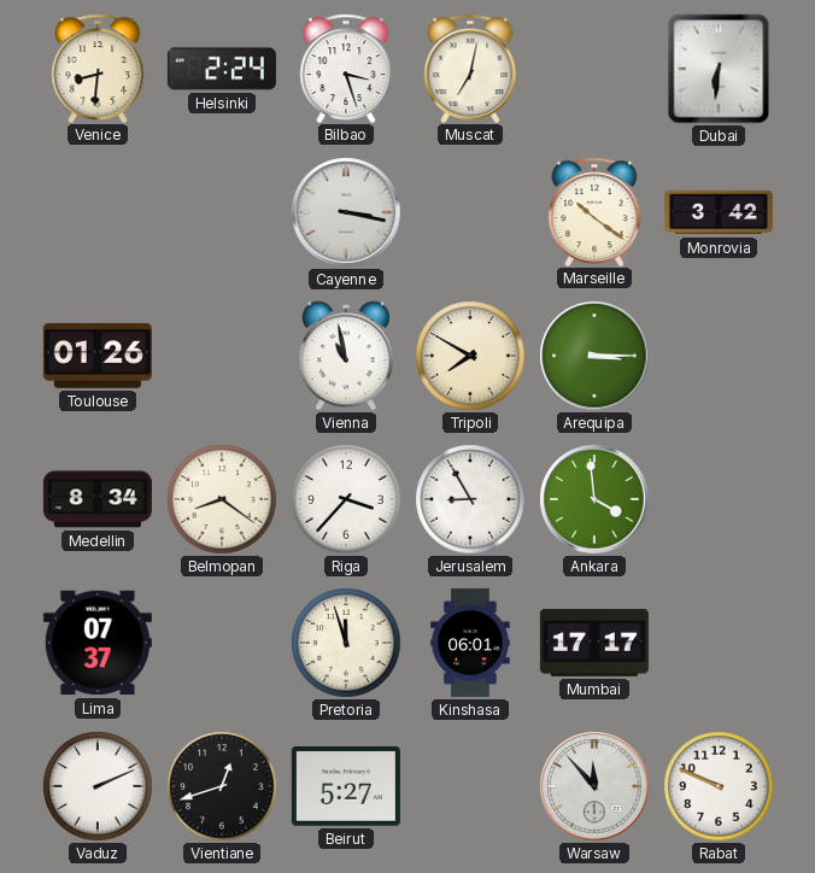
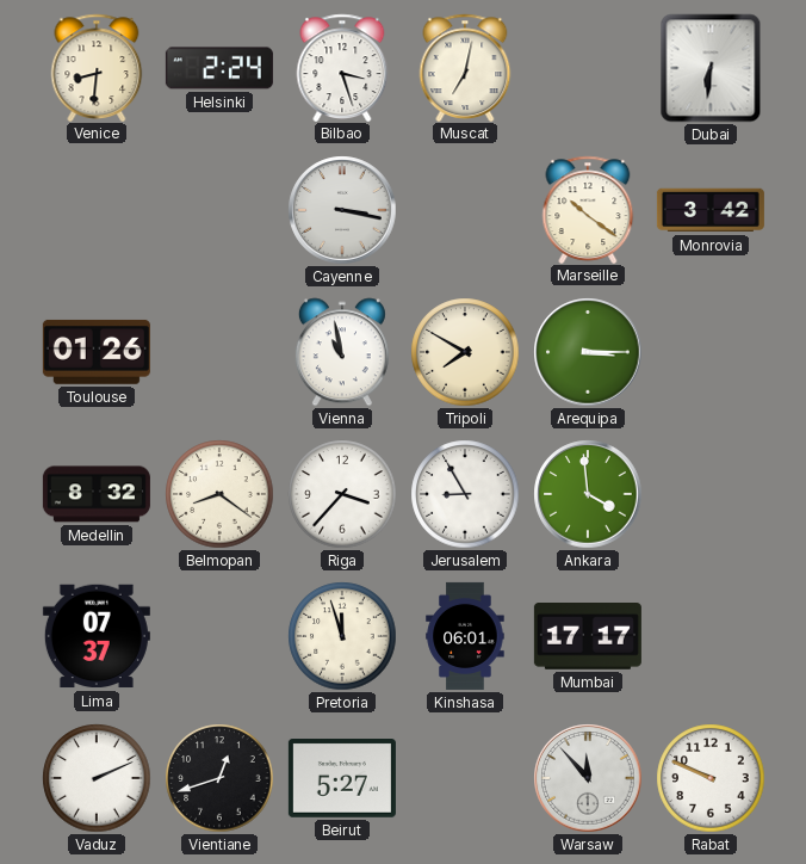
Medellin: 8:34 -> 8:32 (97, 494)
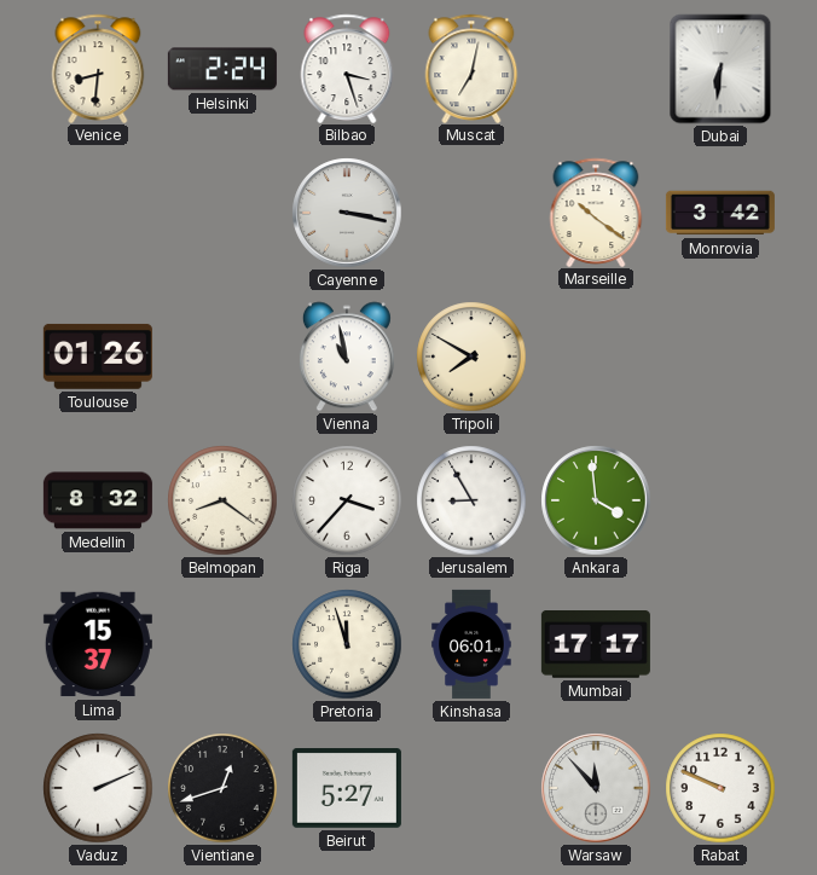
Arequipa: 3:15 -> none (588, 352)
Lima: 07:37 -> 15:37 (98, 644)
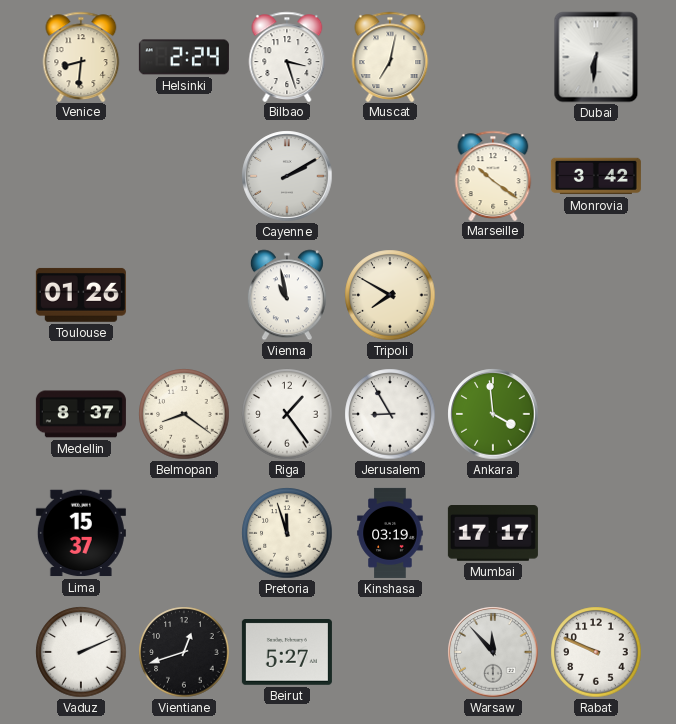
Cayenne: 3:17 -> 2:10 (287, 176)
Medellin: 8:32 -> 8:37 (81, 414)
Riga: 3:37 -> 1:24 (287, 414)
Kinshasa: 06:01 -> 03:19 (390, 533)
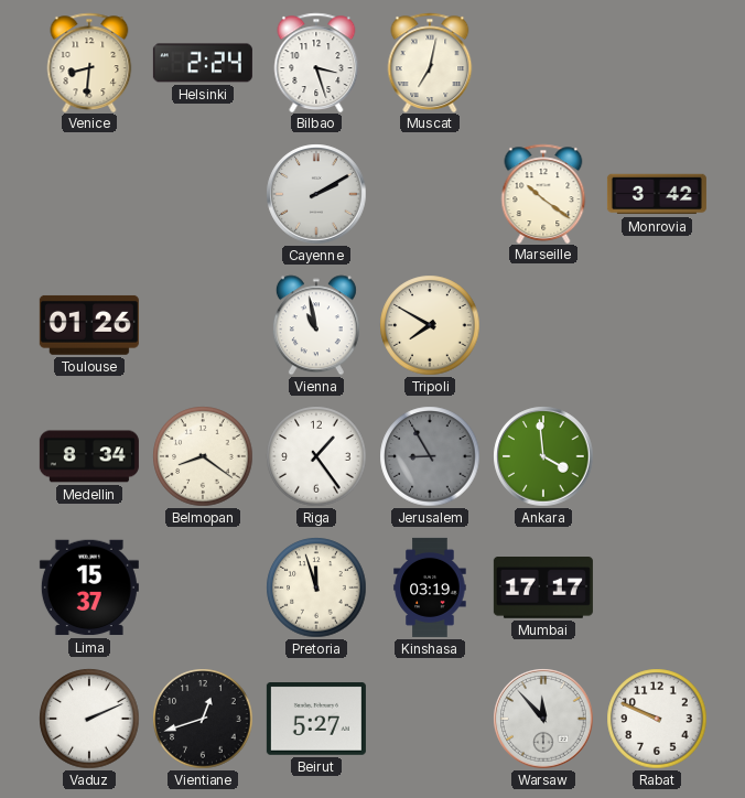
Dubai: 6:31 -> none (596, 57)
Medellin: 8:37 -> 8:34 (89, 456)
Jerusalem dial: white -> grey (430, 456)
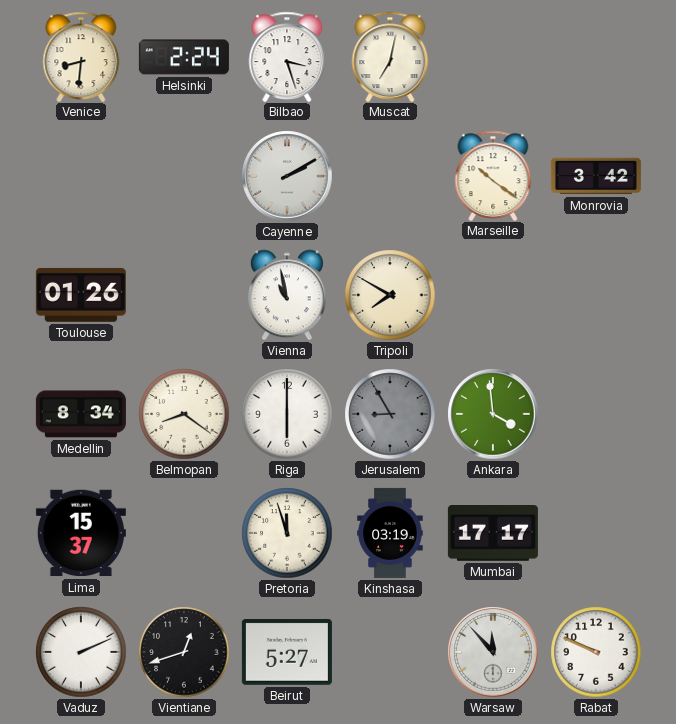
Riga: 1:24 -> 6:00 (287, 414)
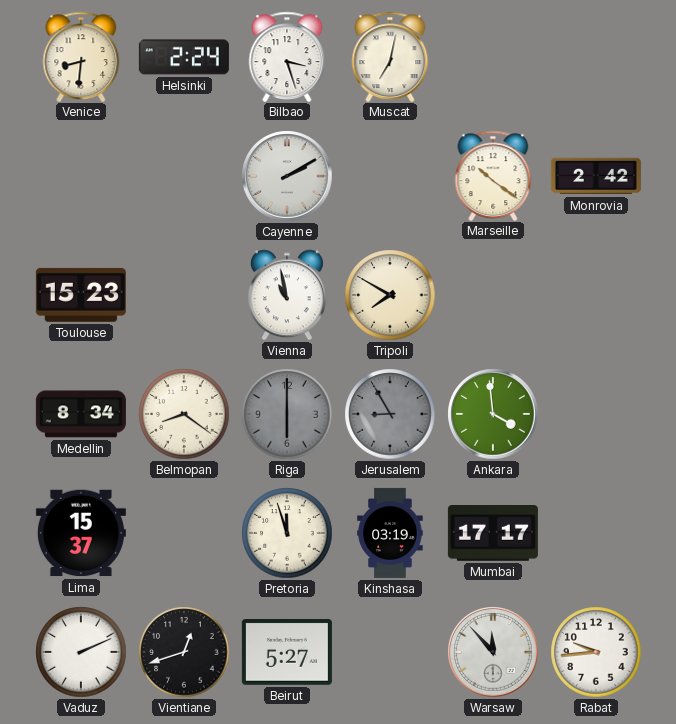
Monrovia: 3:42 -> 2:42 (596, 176)
Toulouse: 01:26 -> 15:23 (81, 295)
Riga dial: white -> grey (287, 414)
Rabat: 9:49 -> 9:44 (596, 652)
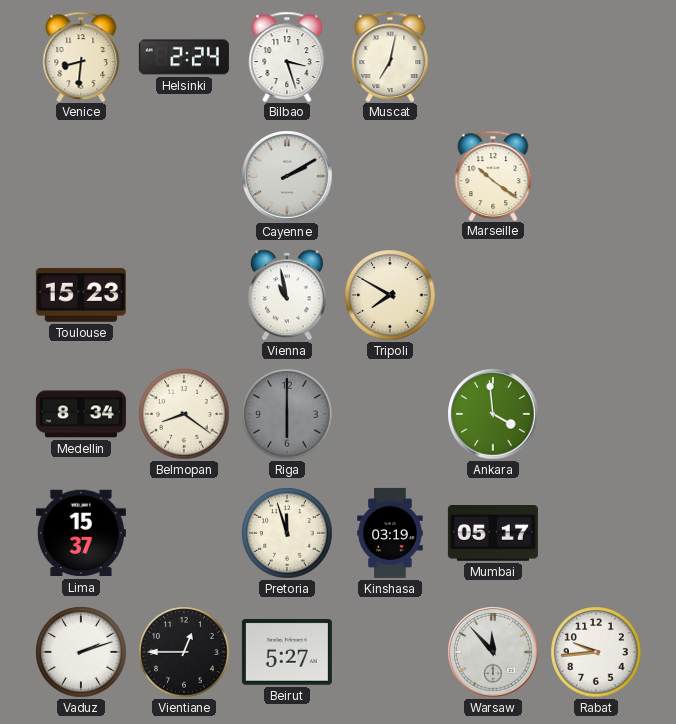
Monrovia: 2:42 -> none (596, 176)
Jerusalem: 8:55 -> none (390, 414)
Mumbai: 17:17 -> 05:17 (493, 534)
Vaduz: 2:11 -> 2:12 (81, 652)
Vientiane: 12:42 -> 12:45 (184, 652)
